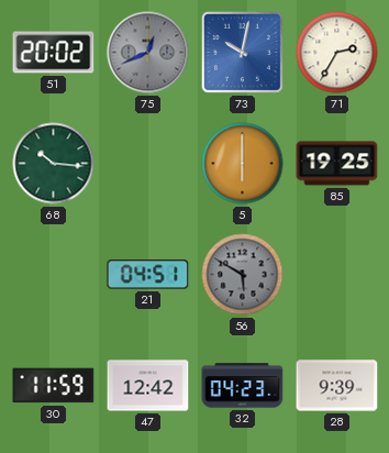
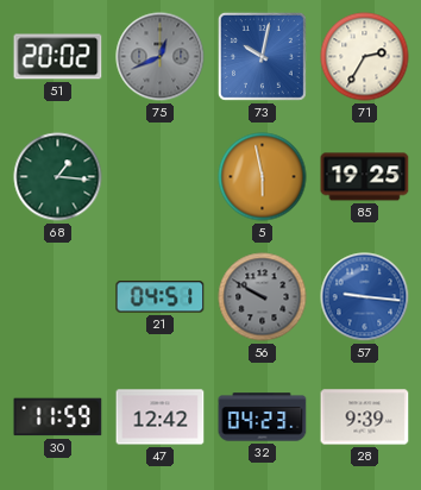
68: 10:16 -> 1:16 (58, 177)
5: 6:00 -> 5:58 (263, 177)
56: 5:50 -> 9:50 (263, 297)
57: none -> 9:16 (365, 297)
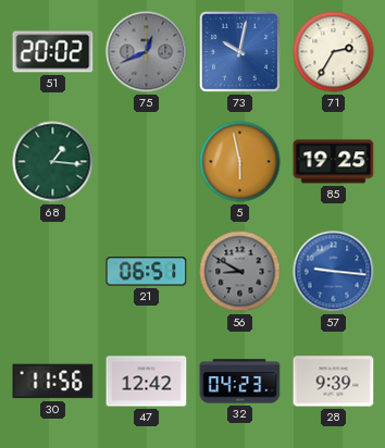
21: 04:51 -> 06:51 (147, 272)
56: 9:50 -> 8:50 (240, 272)
30: 11:59 -> 11:56 (53, 382)
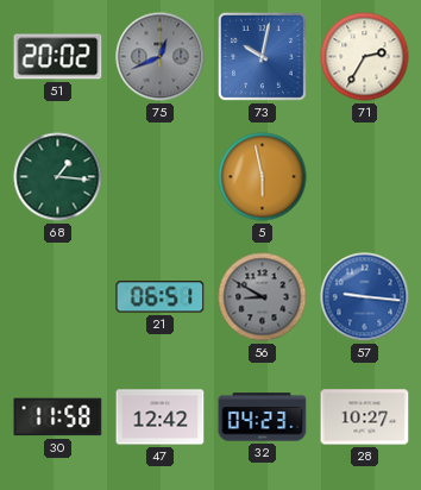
85: 19:25 -> none (334, 162)
30: 11:56 -> 11:58 (58, 417)
28: 9:39 -> 10:27 (365, 417)
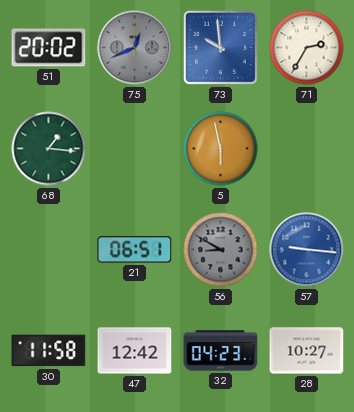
73: 10:02 -> 9:59 (220, 47)
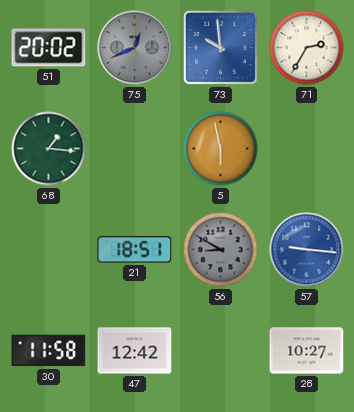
21: 06:51 -> 18:51 (135, 250)
32: 04:23 -> none (221, 351)
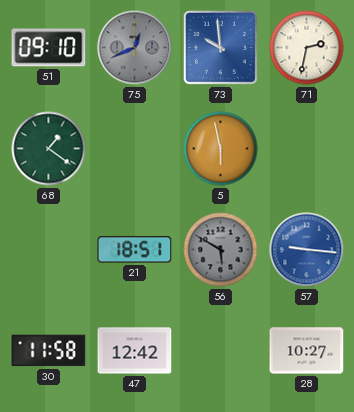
51: 20:02 -> 09:10 (49, 48)
71: 2:35 -> 2:32 (307, 48)
68: 1:16 -> 1:21 (49, 149)
56: 8:50 -> 5:50 (221, 250)
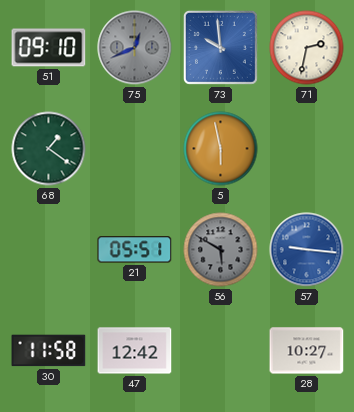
21: 18:51 -> 05:51 (135, 250)
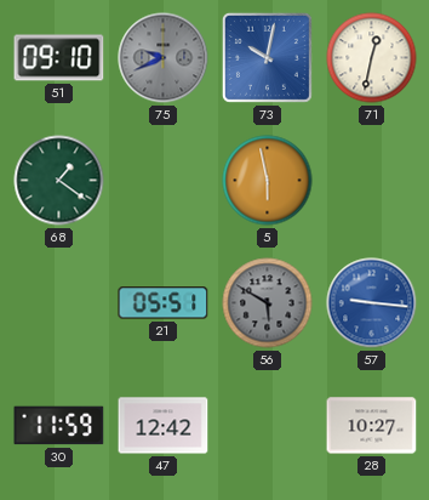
75: 12:41 -> 9:41 (164, 58)
73: 9:59 -> 10:02 (267, 57)
71: 2:32 -> 12:32 (372, 58)
30: 11:58 -> 11:59 (59, 426)
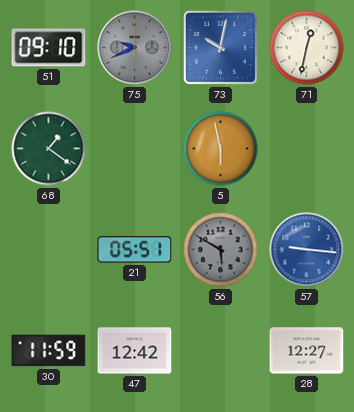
28: 10:27 -> 12:27 (307, 351)
